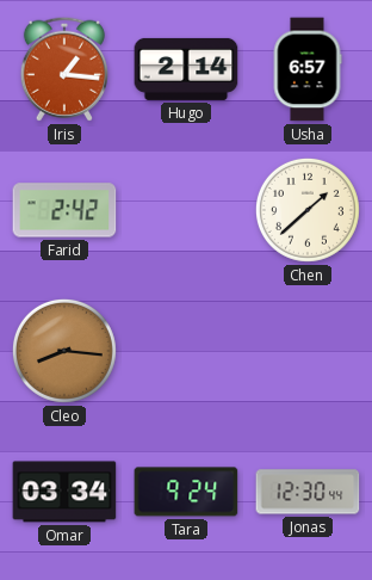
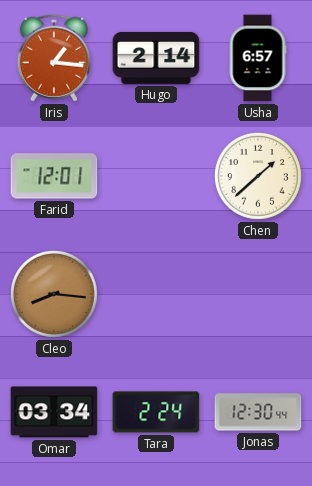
Farid: 2:42 -> 12:01 (54, 176)
Tara: 9:24 -> 2:24 (156, 412)
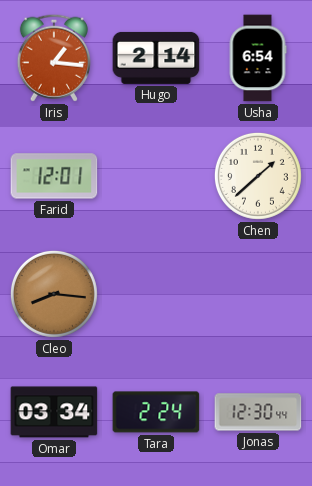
Usha: 6:57 -> 6:54 (258, 58)
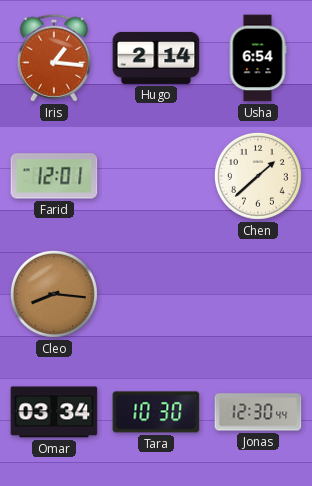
Tara: 2:24 -> 10:30 (156, 412)
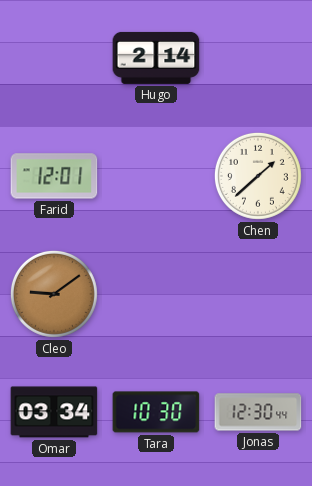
Iris: 1:16 -> none (54, 58)
Usha: 6:54 -> none (258, 58)
Cleo: 8:16 -> 9:09 (54, 294)
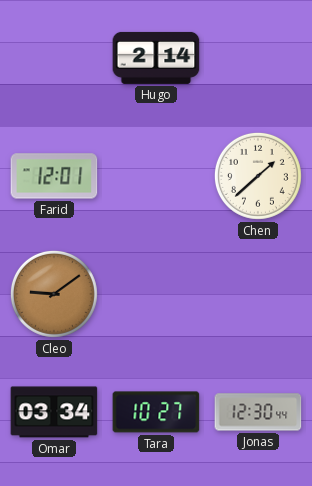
Tara: 10:30 -> 10:27 (156, 412)
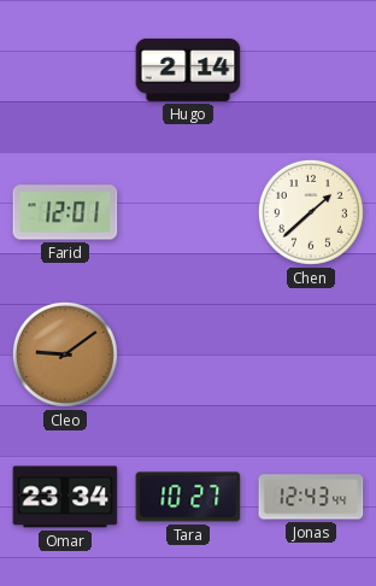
Omar: 03:34 -> 23:34 (65, 497)
Jonas: 12:30 -> 12:43 (311, 497)
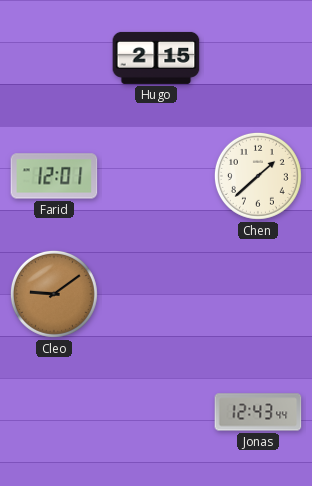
Hugo: 2:14 -> 2:15 (156, 58)
Omar: 23:34 -> none (65, 497)
Tara: 10:27 -> none (188, 497)
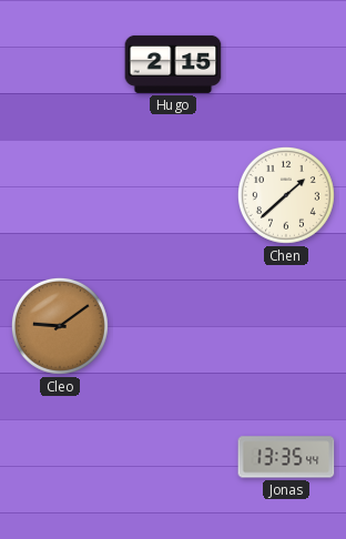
Farid: 12:01 -> none (54, 176)
Jonas: 12:43 -> 13:35 (286, 457)
